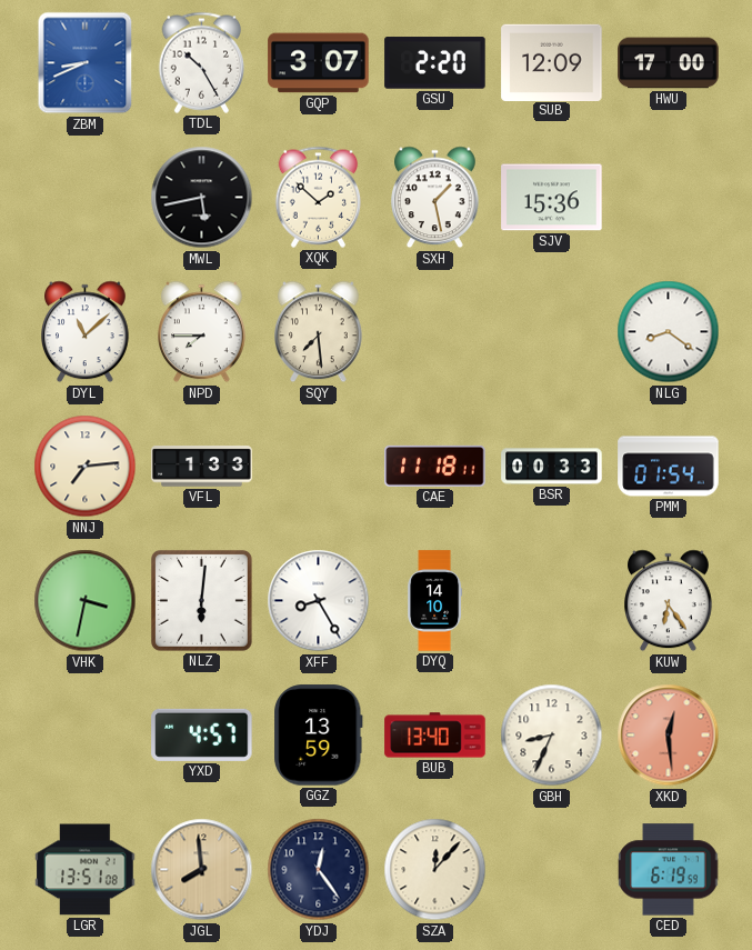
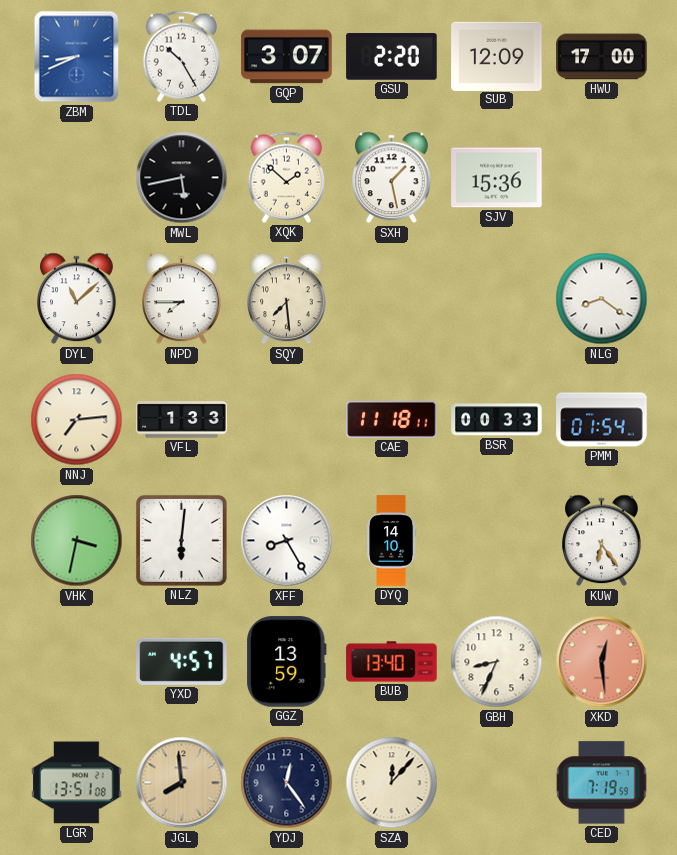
CED: 6:19 -> 7:19 (602, 783)
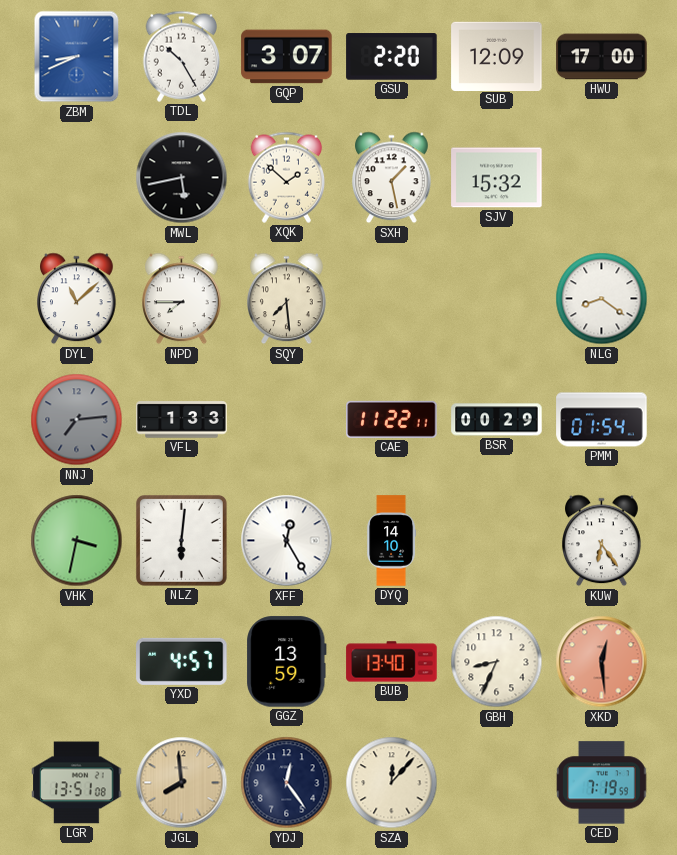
SJV: 15:36 -> 15:32 (497, 178)
NNJ dial: cream -> grey (77, 420)
CAE: 11:18 -> 11:22 (392, 419)
BSR: 00:33 -> 00:29 (497, 420)
XFF: 8:25 -> 12:25 (287, 541)
